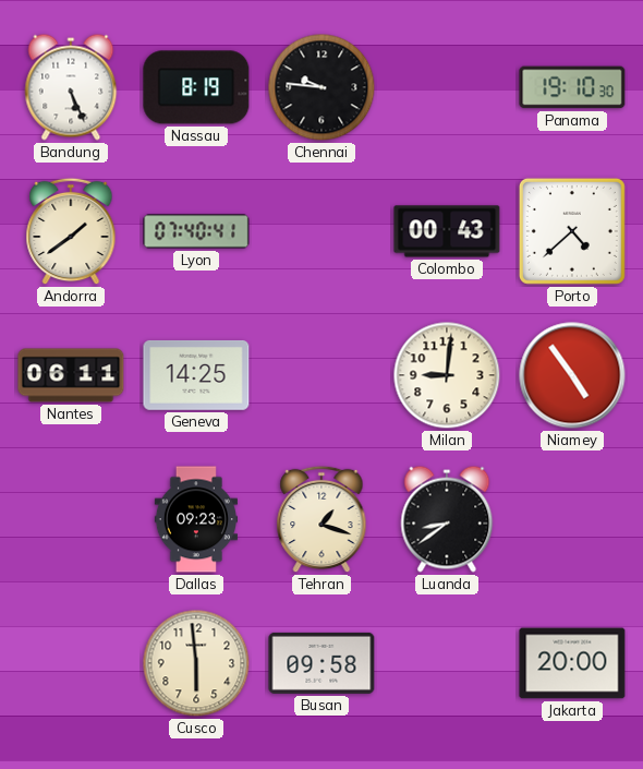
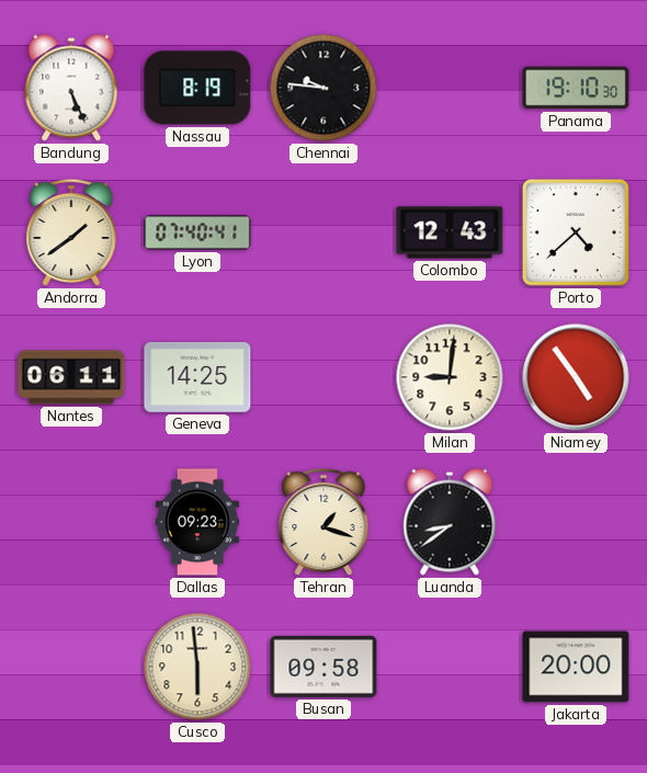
Colombo: 00:43 -> 12:43 (450, 232)
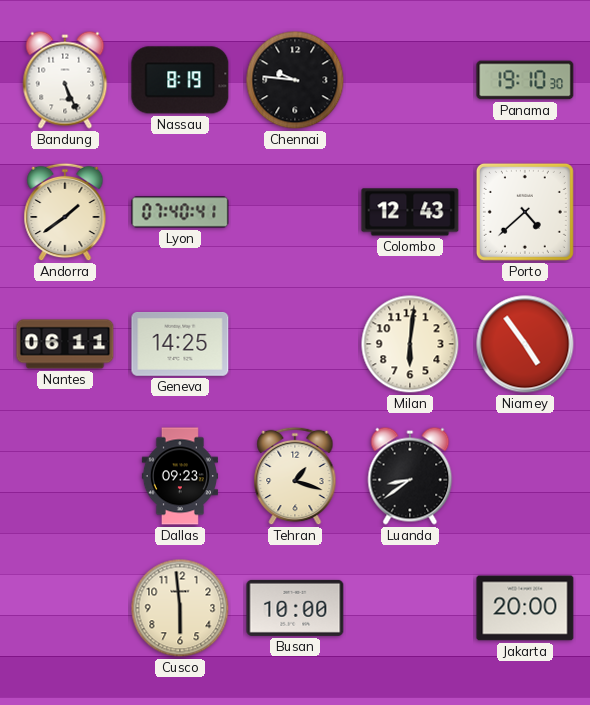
Milan: 9:01 -> 6:01 (410, 344)
Busan: 09:58 -> 10:00 (295, 608)
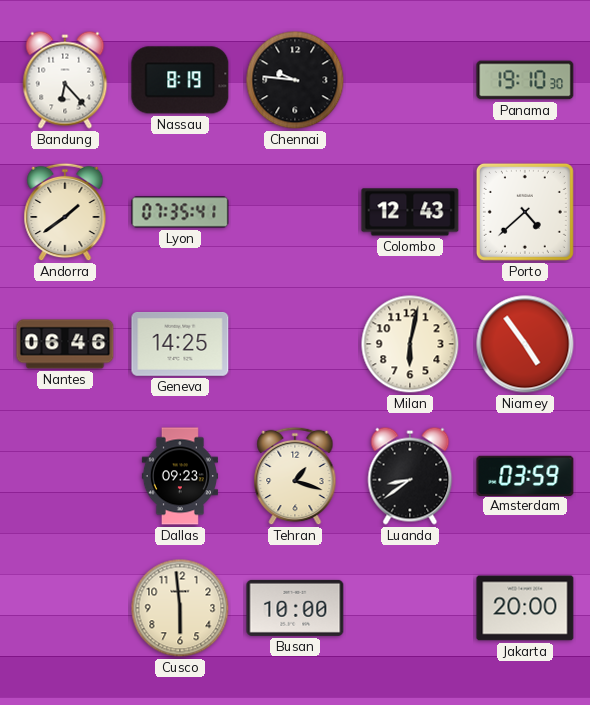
Bandung: 5:26 -> 6:23 (65, 80)
Lyon: 07:40 -> 07:35 (180, 212)
Nantes: 06:11 -> 06:46 (65, 344)
Milan: 6:01 -> 6:02 (410, 344)
Amsterdam: none -> 03:59 (525, 475)
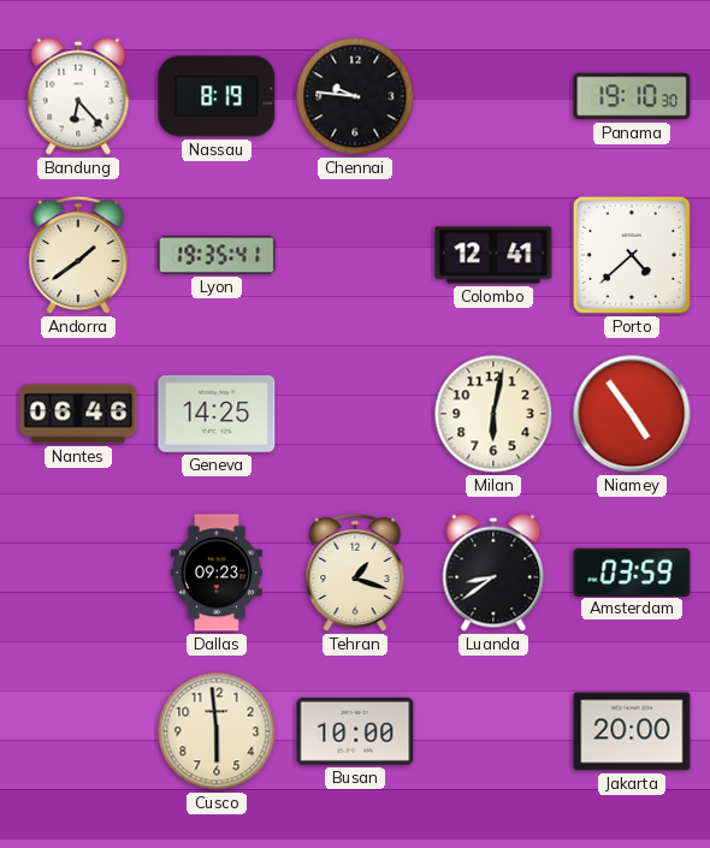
Lyon: 07:35 -> 19:35 (217, 255)
Colombo: 12:43 -> 12:41 (493, 255)
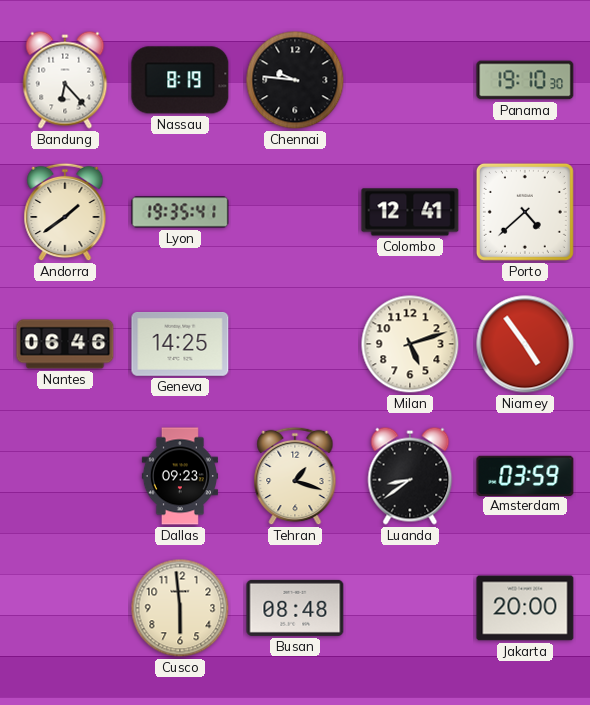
Milan: 6:02 -> 5:12 (410, 344)
Busan: 10:00 -> 08:48 (295, 608)
